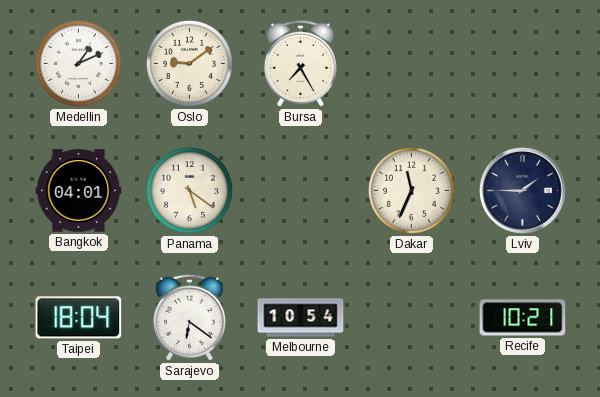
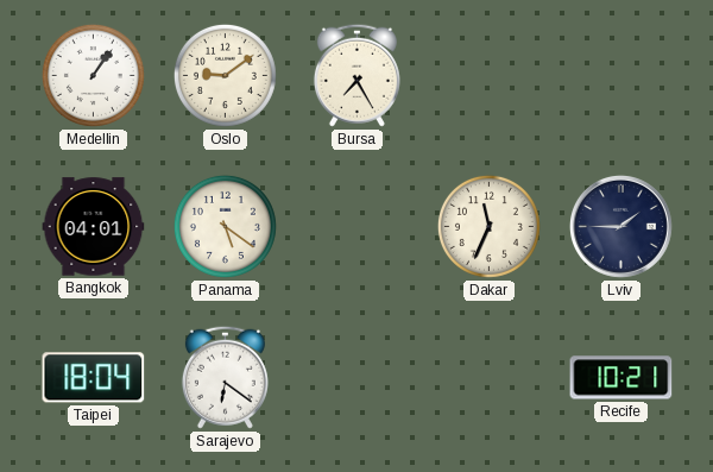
Medellin: 1:11 -> 1:06 (93, 75)
Melbourne: 10:54 -> none (301, 318)
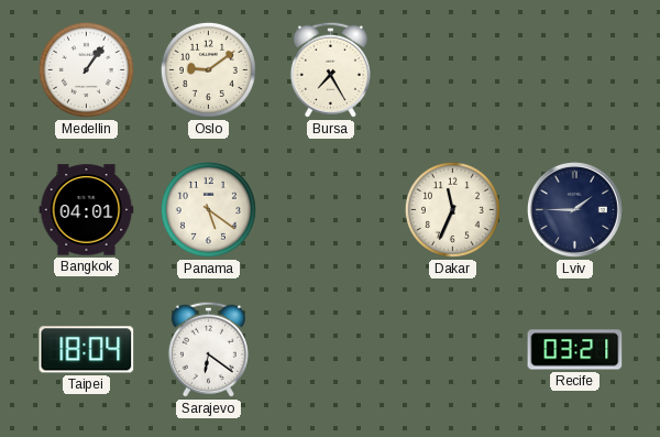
Recife: 10:21 -> 03:21 (575, 350)
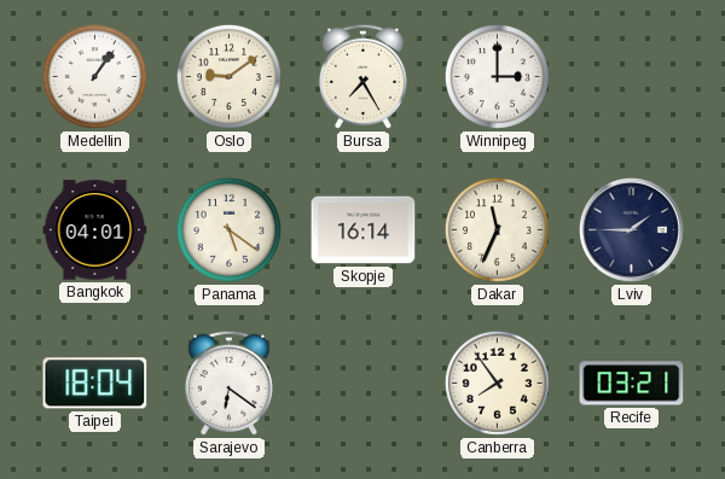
Winnipeg: none -> 3:00 (497, 76)
Skopje: none -> 16:14 (364, 230)
Canberra: none -> 7:54 (497, 382)
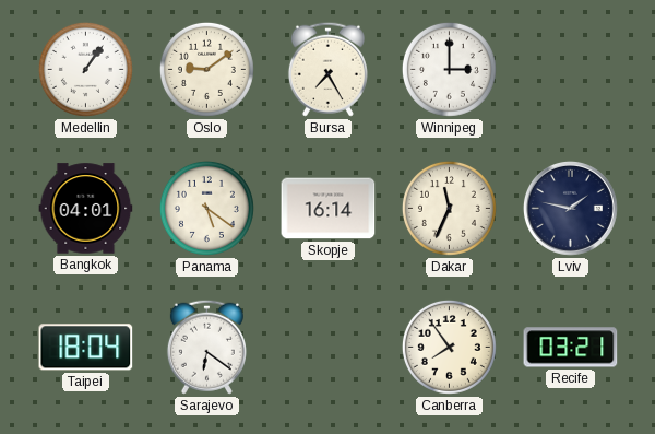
Lviv: 1:45 -> 1:47 (570, 208)
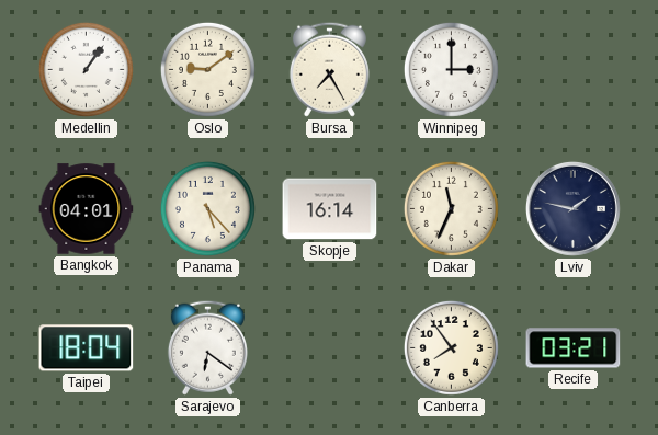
Panama: 5:21 -> 5:23 (207, 208)
